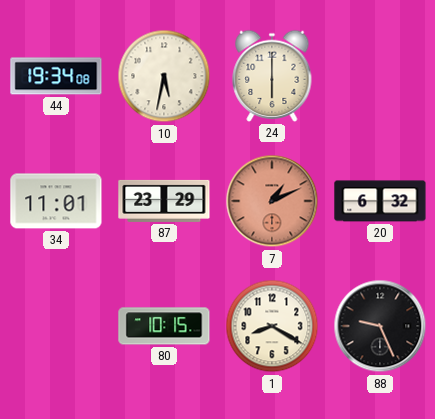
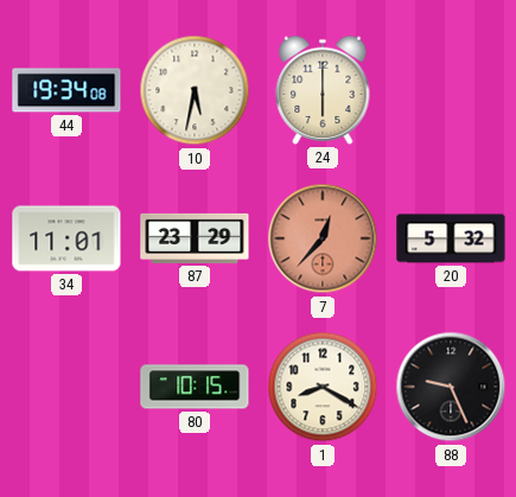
7: 1:11 -> 12:37 (323, 238)
20: 6:32 -> 5:32 (451, 238)
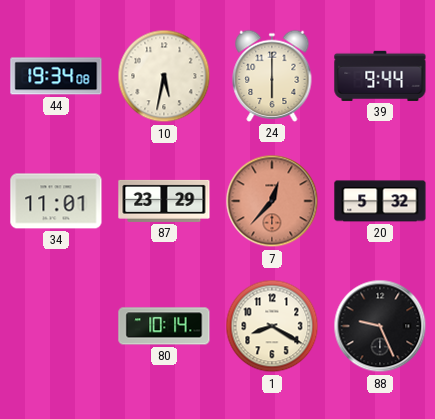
39: none -> 9:44 (380, 76)
80: 10:15 -> 10:14 (164, 326)
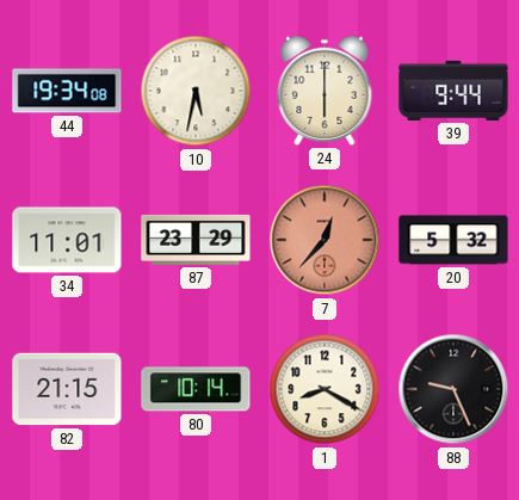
82: none -> 21:15 (67, 389)
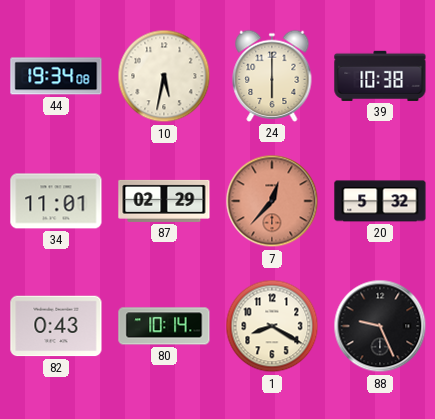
39: 9:44 -> 10:38 (380, 76)
87: 23:29 -> 02:29 (164, 201)
82: 21:15 -> 0:43 (56, 326)
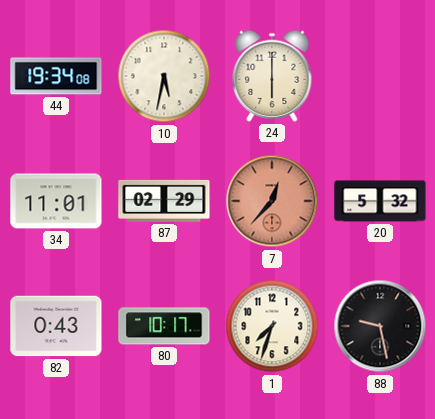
39: 10:38 -> none (380, 76)
80: 10:14 -> 10:17 (164, 326)
1: 8:20 -> 7:33 (272, 326)
88: 9:26 -> 9:28 (380, 326)
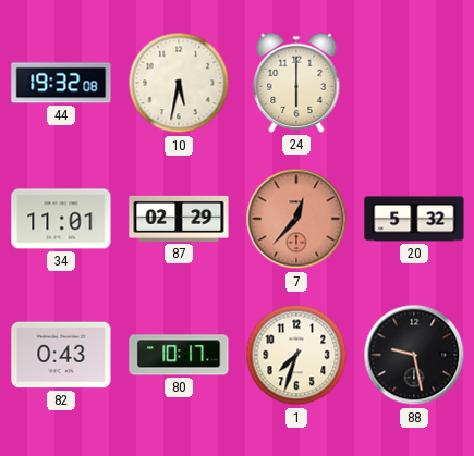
44: 19:34 -> 19:32 (61, 83)
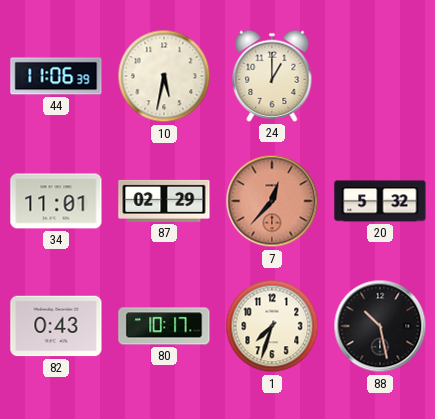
44: 19:32 -> 11:06 (56, 76)
24: 6:00 -> 1:00 (272, 76)
88: 9:28 -> 10:28 (380, 326)
